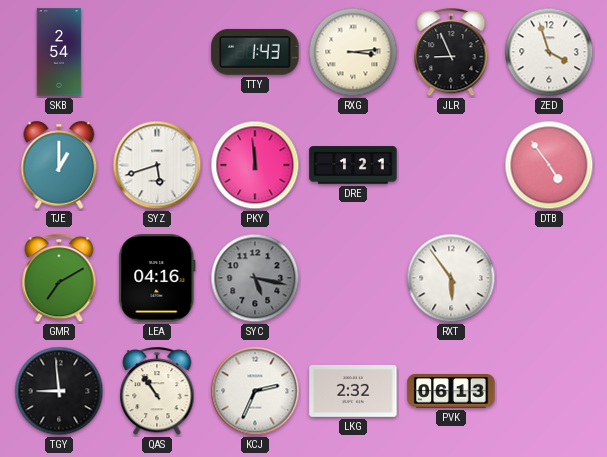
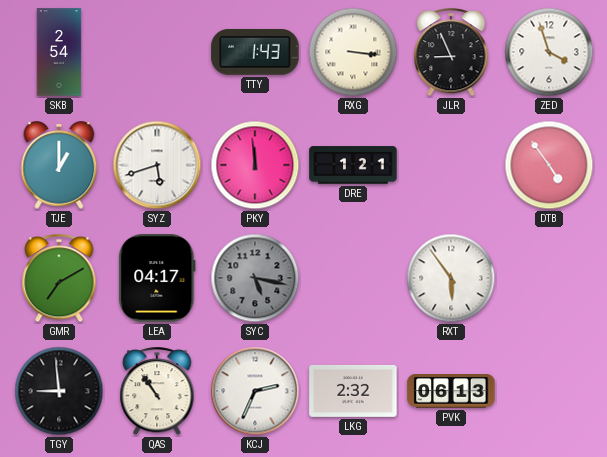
RXG: 3:14 -> 3:16 (353, 52)
LEA: 04:16 -> 04:17 (157, 278)
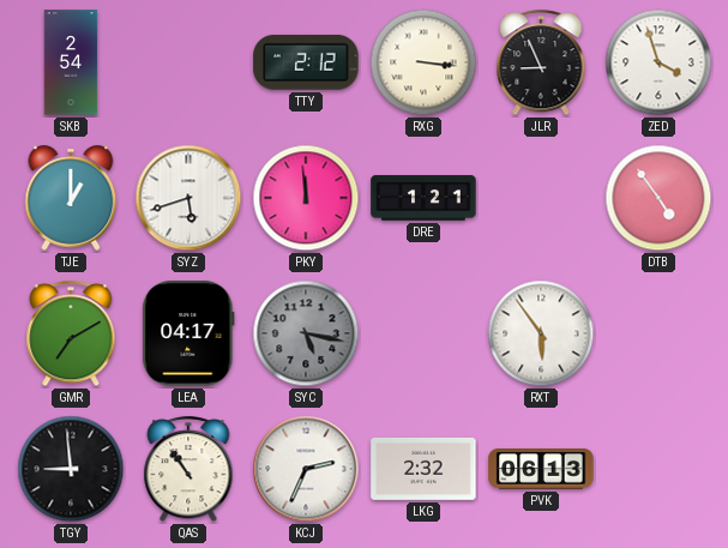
TTY: 1:43 -> 2:12 (306, 62)
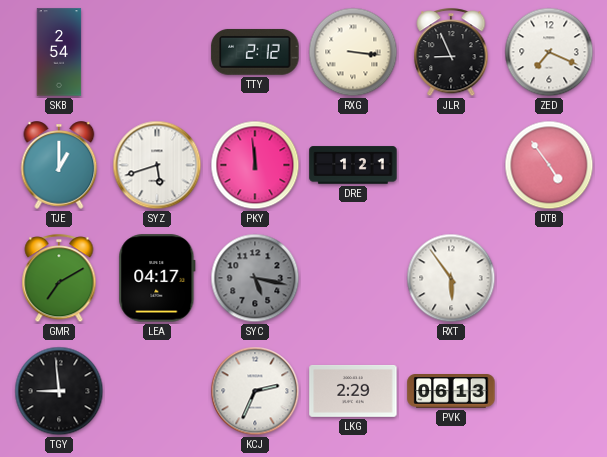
ZED: 3:57 -> 7:19 (549, 52)
QAS: 10:54 -> none (188, 470)
LKG: 2:32 -> 2:29 (353, 391)
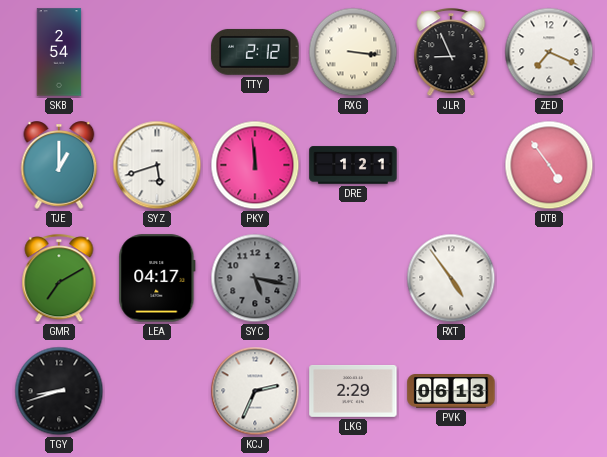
RXT: 5:54 -> 4:54 (451, 278)
TGY: 8:59 -> 8:42 (59, 391)
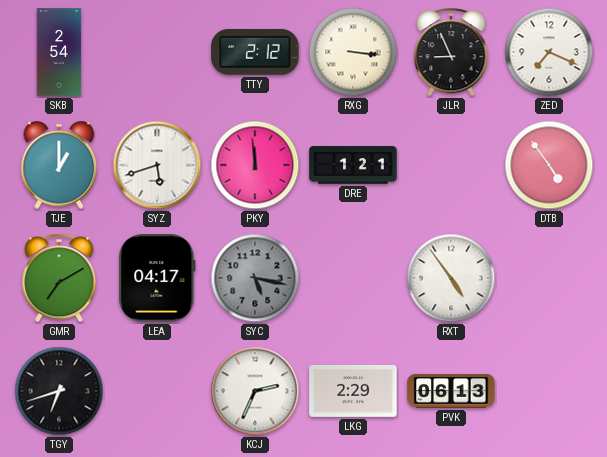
TGY: 8:42 -> 6:42 (59, 391)
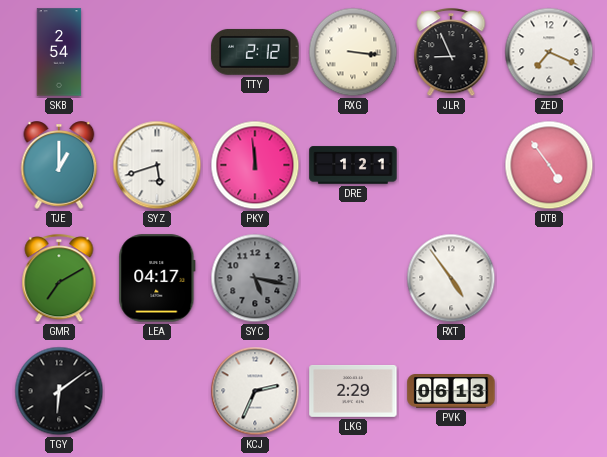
TGY: 6:42 -> 6:09 (59, 391)
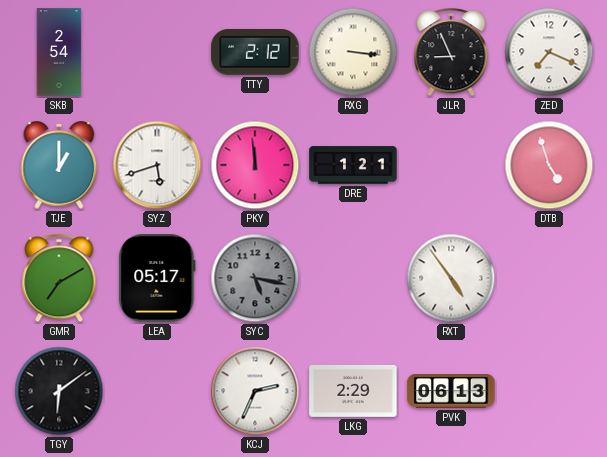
DTB: 4:54 -> 4:57 (549, 165)
LEA: 04:17 -> 05:17 (157, 278)
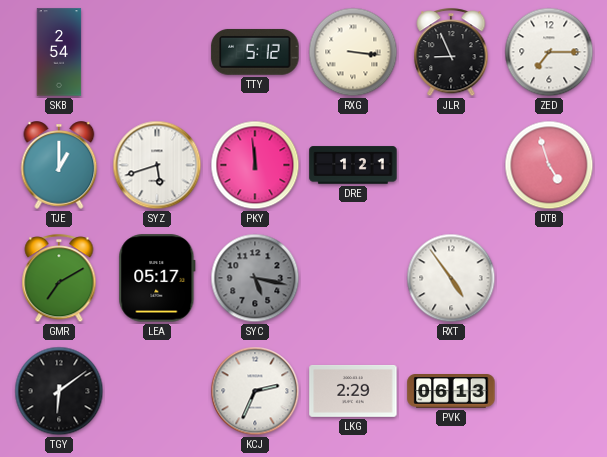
TTY: 2:12 -> 5:12 (255, 52)
ZED: 7:19 -> 7:15 (549, 52)
